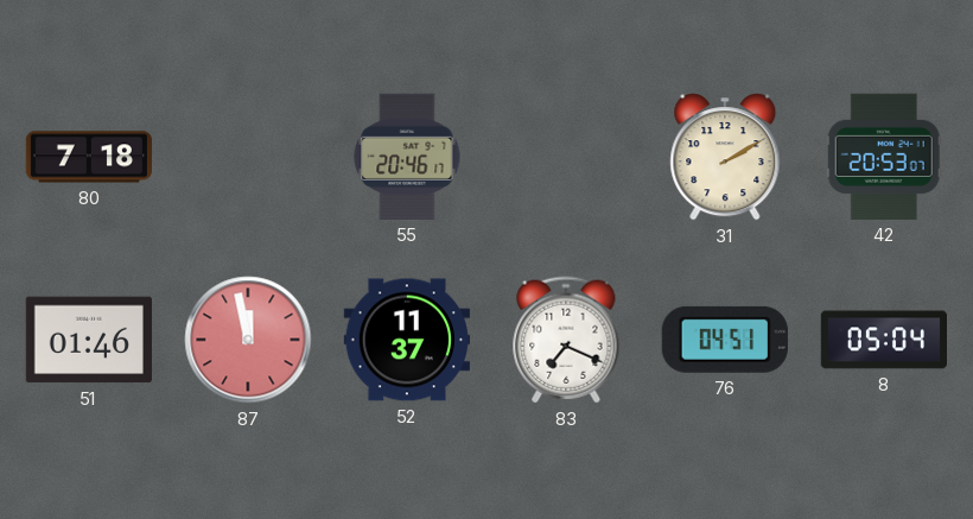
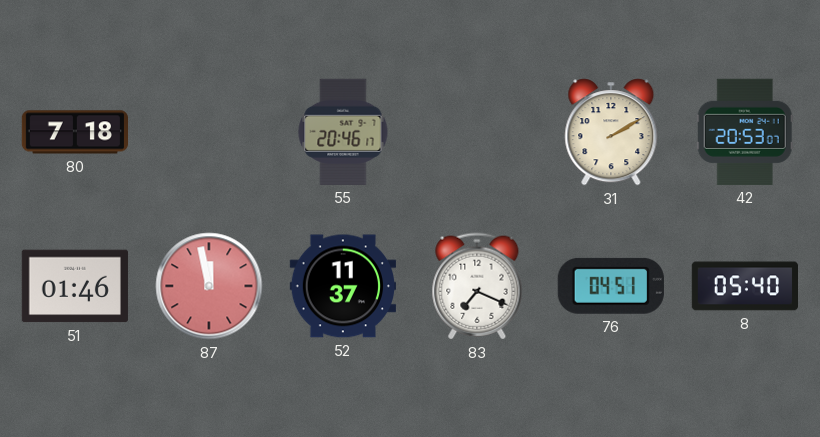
8: 05:04 -> 05:40 (744, 286)
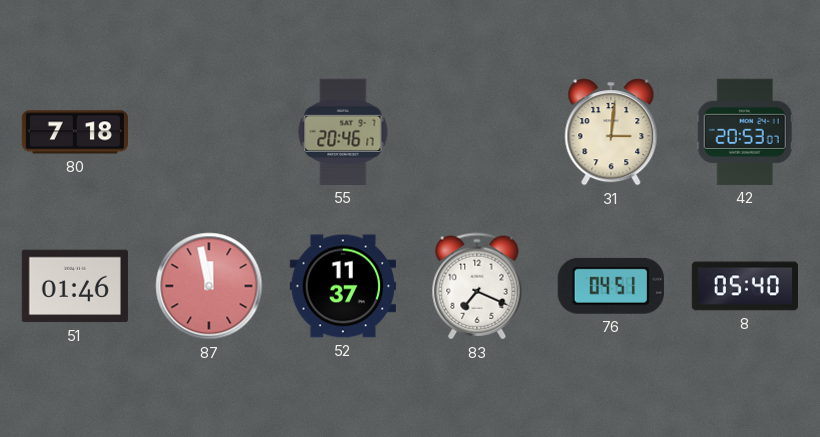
31: 2:10 -> 3:01 (611, 132)
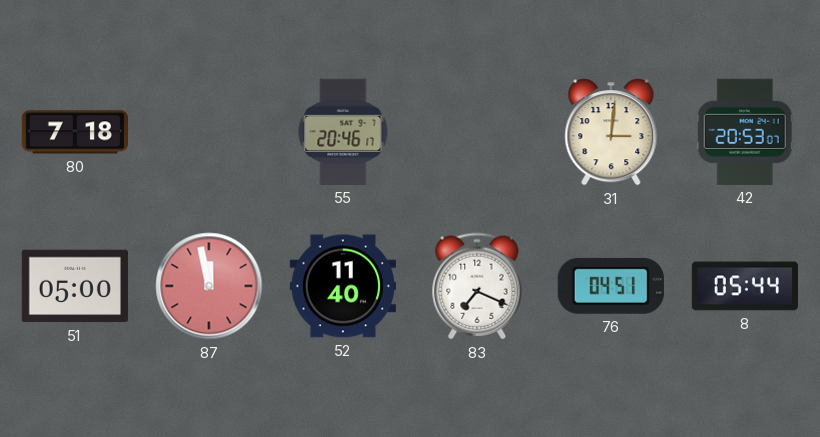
51: 01:46 -> 05:00 (74, 286)
52: 11:37 -> 11:40 (342, 286)
8: 05:40 -> 05:44 (744, 286)
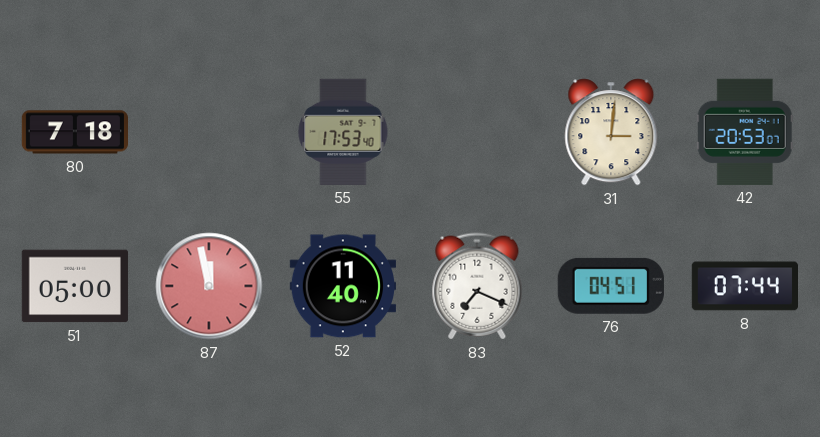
55: 20:46 -> 17:53 (343, 132)
8: 05:44 -> 07:44 (744, 286)
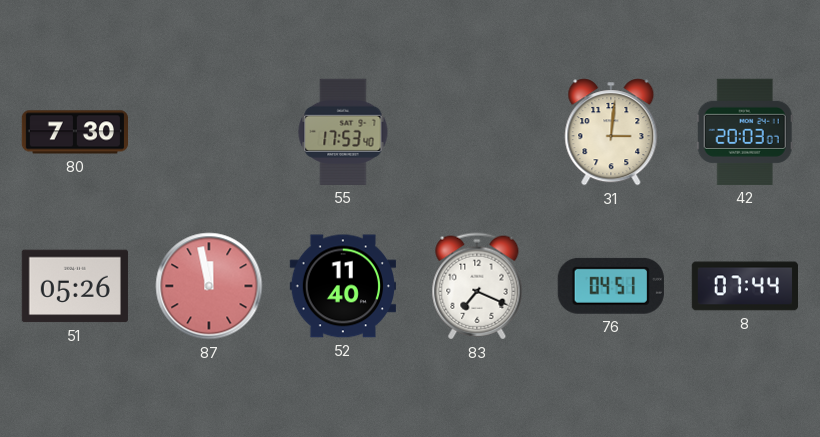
80: 7:18 -> 7:30 (74, 132)
42: 20:53 -> 20:03 (745, 132)
51: 05:00 -> 05:26 (74, 286)
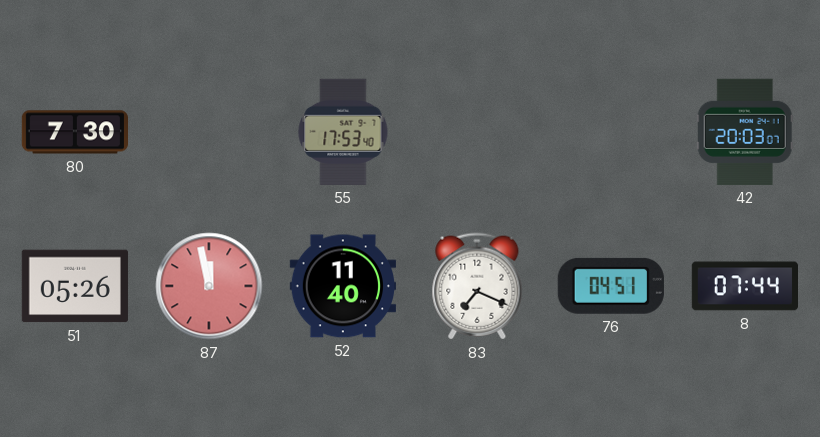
31: 3:01 -> none (611, 132)
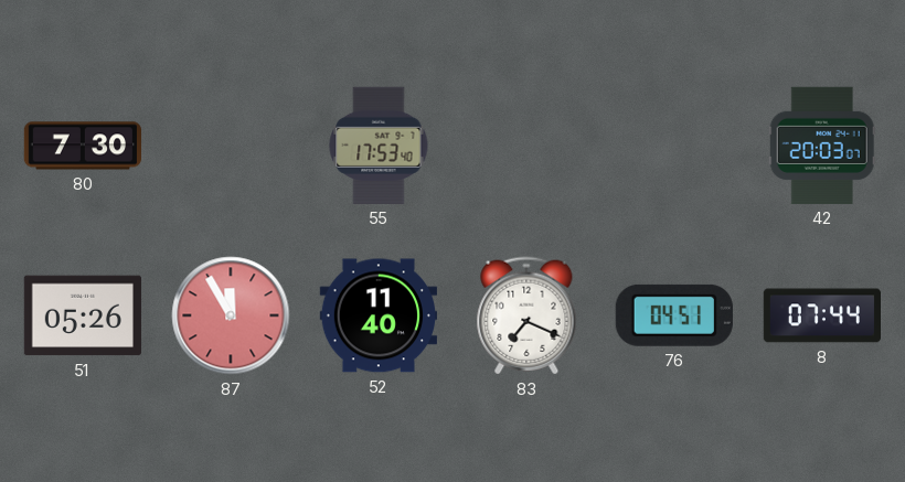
87: 11:58 -> 11:55 (231, 315)
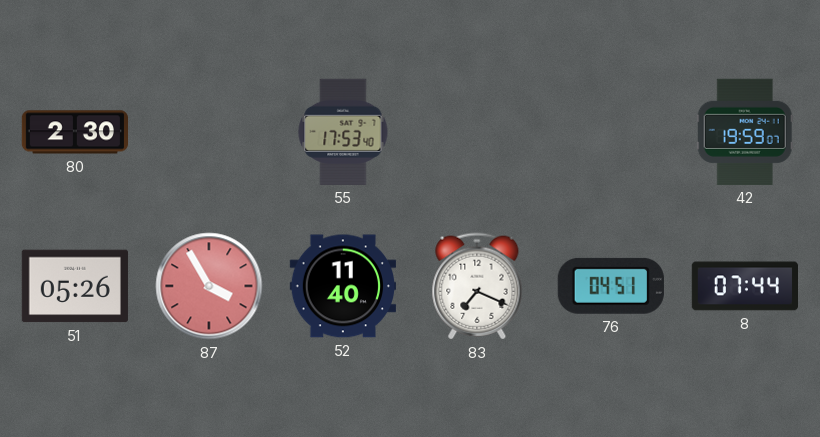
80: 7:30 -> 2:30 (74, 132)
42: 20:03 -> 19:59 (745, 132)
87: 11:55 -> 3:55 (209, 286)
